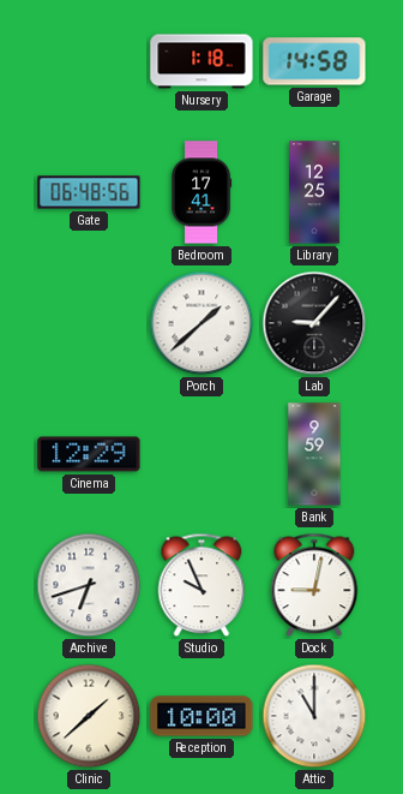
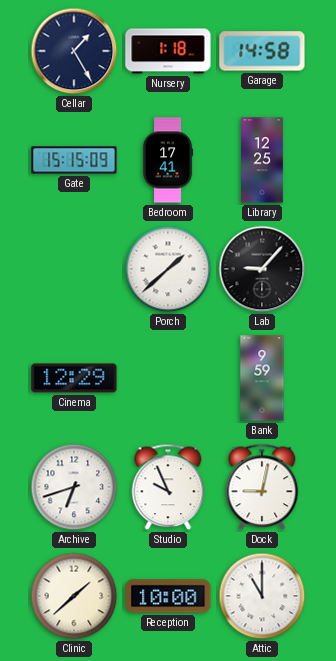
Cellar: none -> 1:25 (74, 51)
Gate: 06:48 -> 15:15 (74, 160)
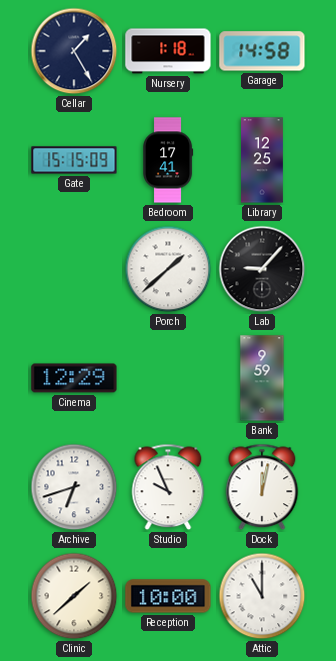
Dock: 9:02 -> 12:02 (262, 487)
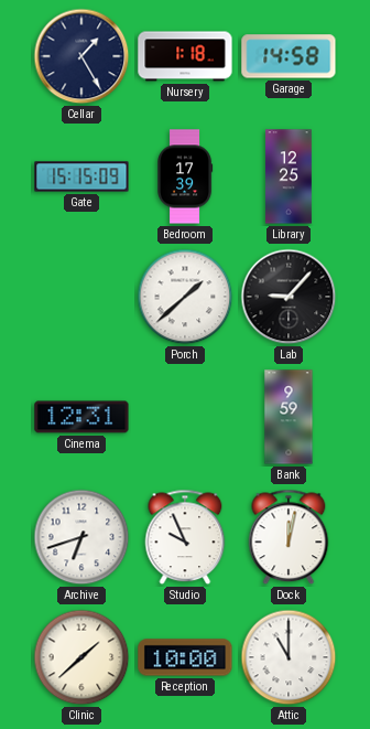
Bedroom: 17:41 -> 17:39 (185, 176)
Cinema: 12:29 -> 12:31 (81, 417)
